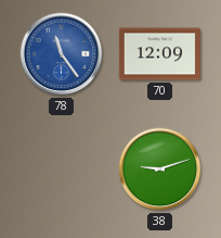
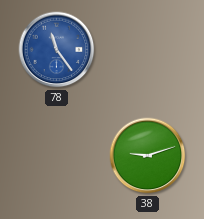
70: 12:09 -> none (159, 54)
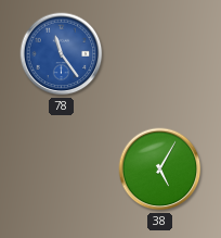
38: 9:12 -> 5:05 (160, 170)
